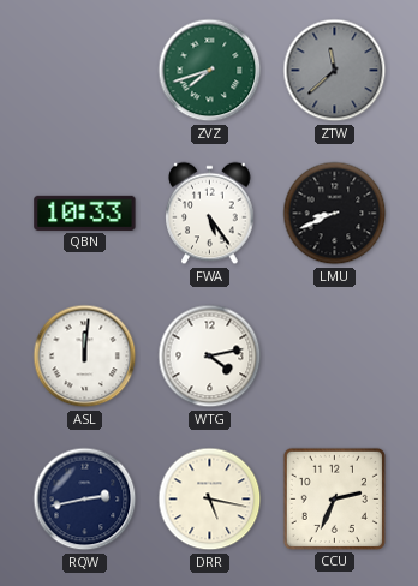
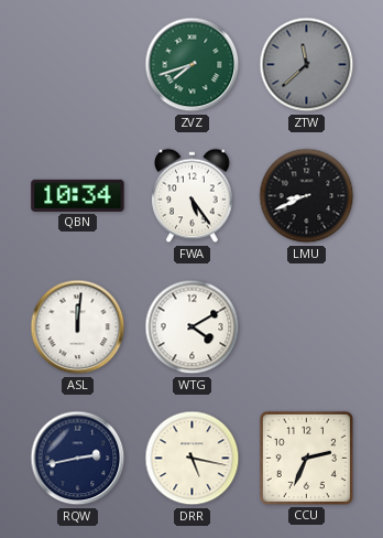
QBN: 10:33 -> 10:34 (78, 195)
WTG: 4:13 -> 4:10 (193, 327)
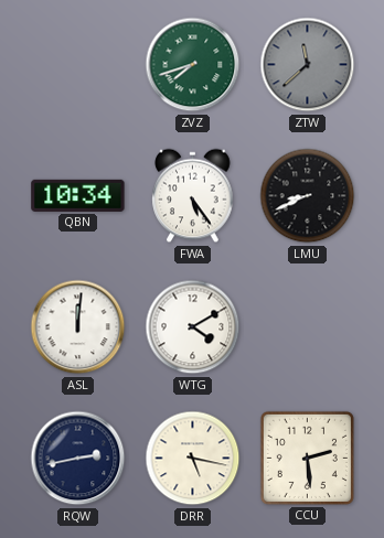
CCU: 2:34 -> 2:29 (307, 458)
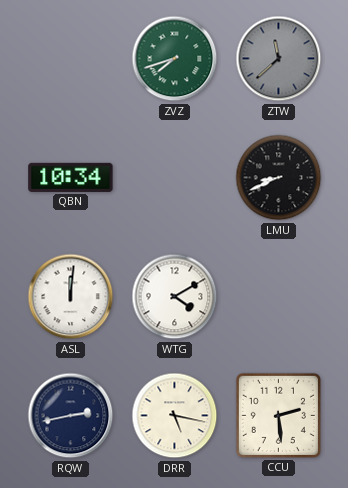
FWA: 5:24 -> none (193, 196)
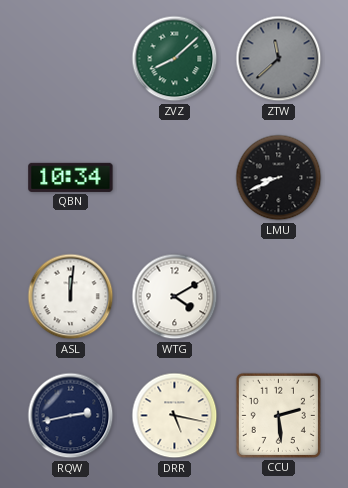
ZVZ: 7:42 -> 8:08 (175, 59)
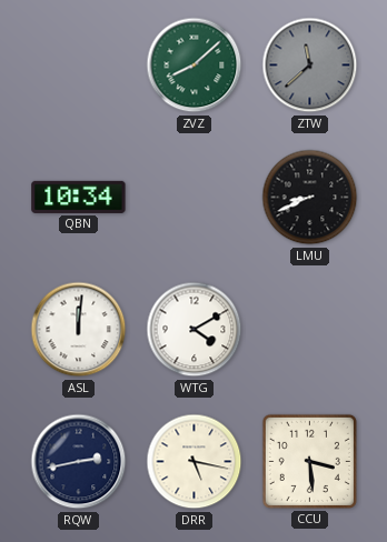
CCU: 2:29 -> 3:29 (309, 461)
